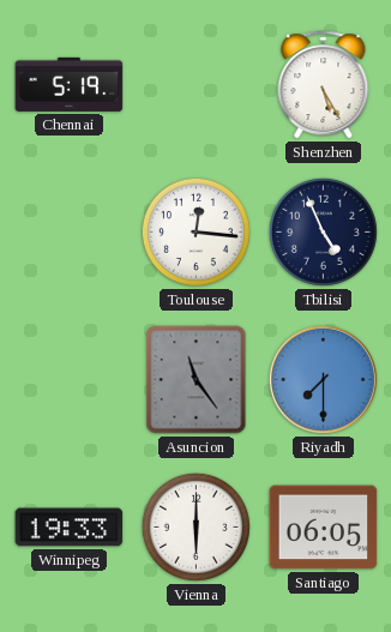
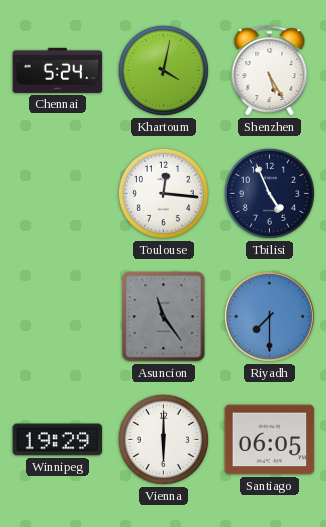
Chennai: 5:19 -> 5:24 (58, 70)
Khartoum: none -> 4:02 (163, 70)
Winnipeg: 19:33 -> 19:29 (58, 440)
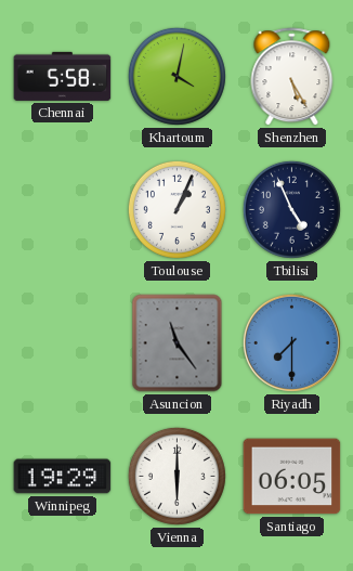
Chennai: 5:24 -> 5:58 (63, 76)
Toulouse: 12:16 -> 1:04 (176, 209)
